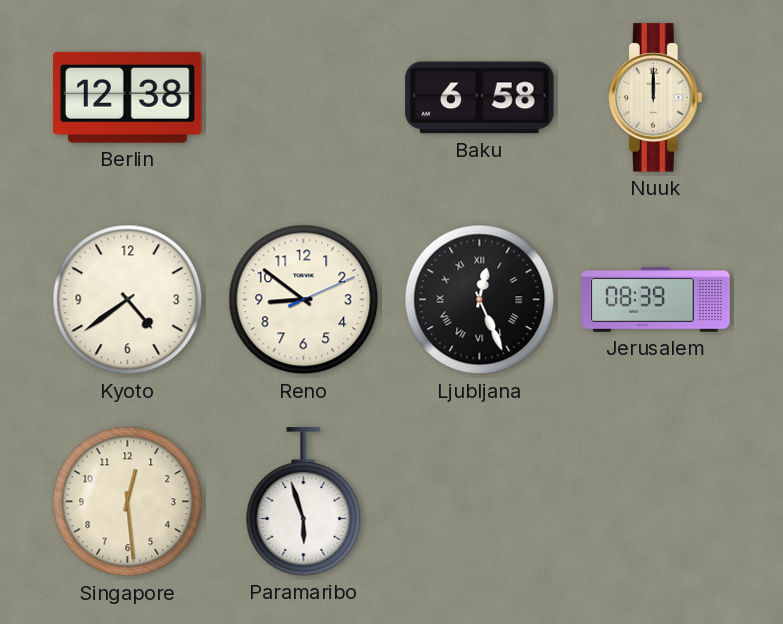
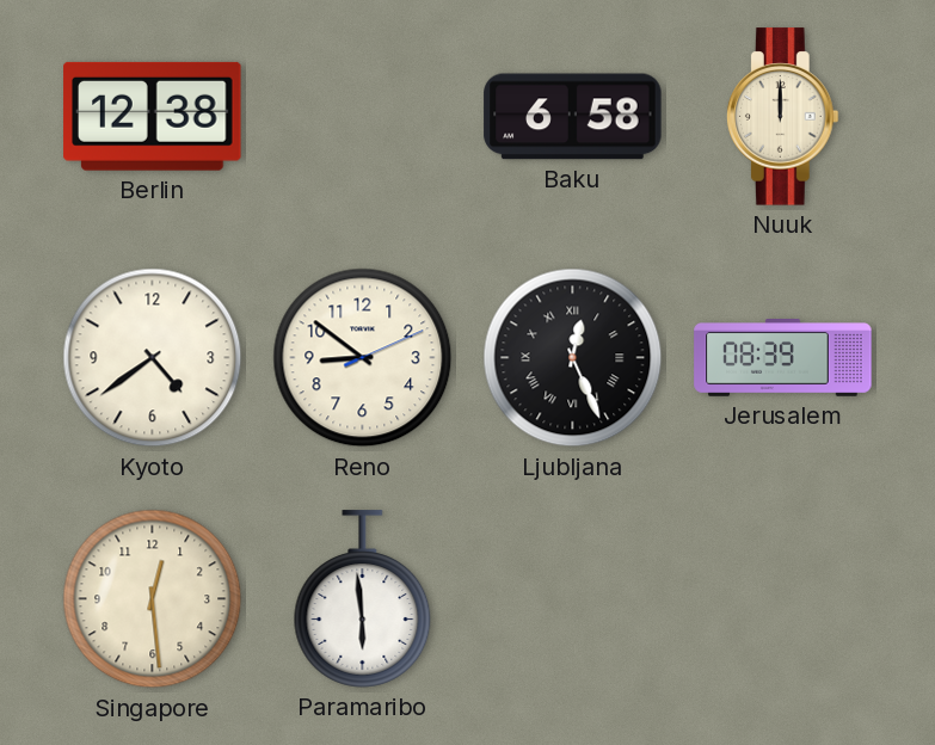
Paramaribo: 5:57 -> 5:59 (363, 599)
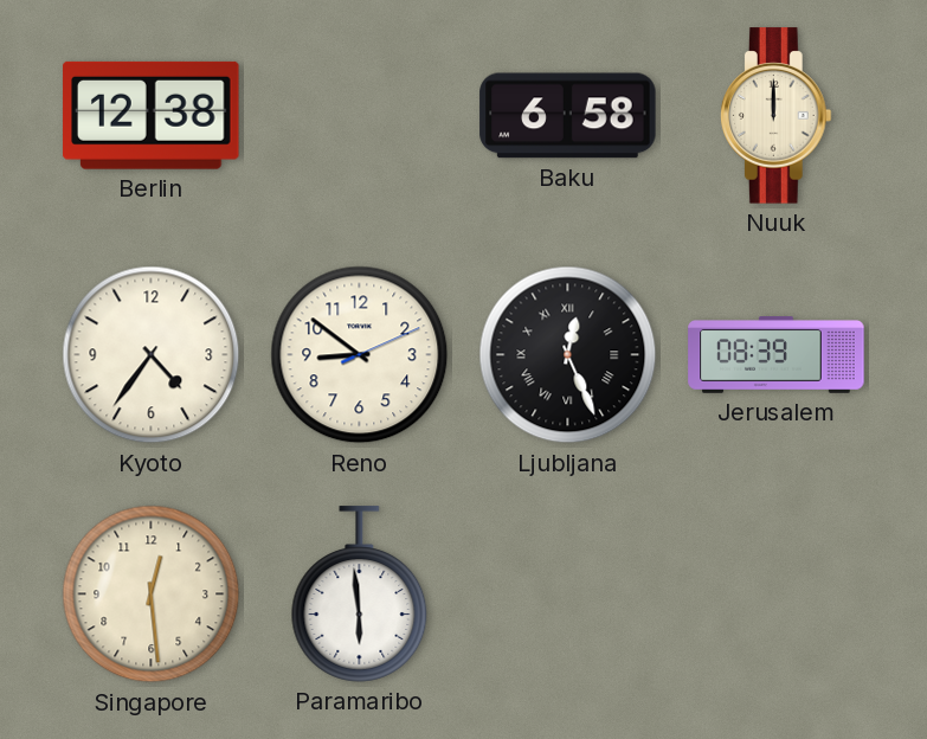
Kyoto: 4:39 -> 4:36 (152, 355)
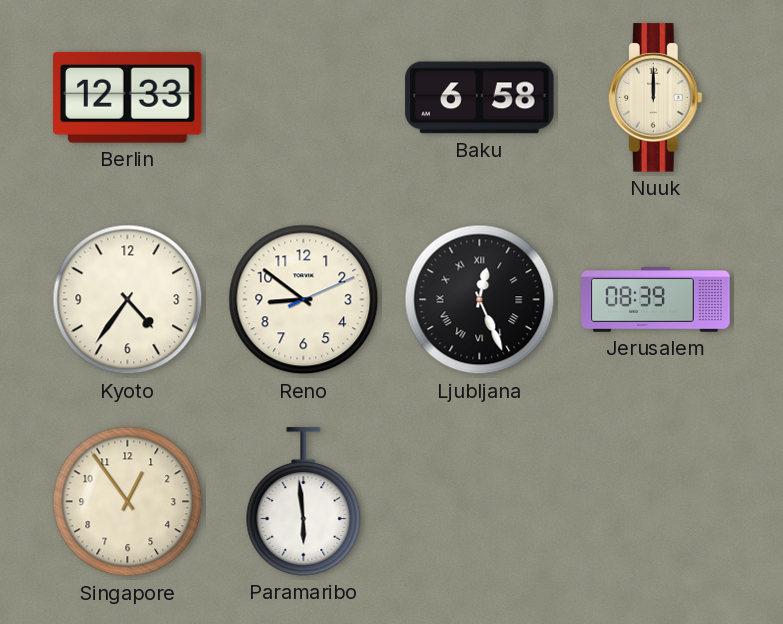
Berlin: 12:38 -> 12:33 (128, 97)
Singapore: 12:29 -> 12:54 (128, 502)
